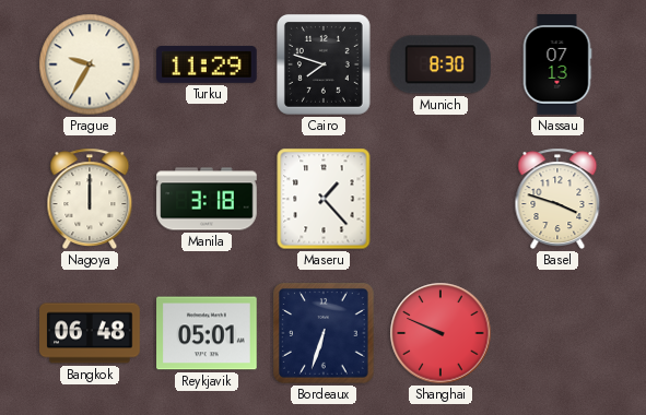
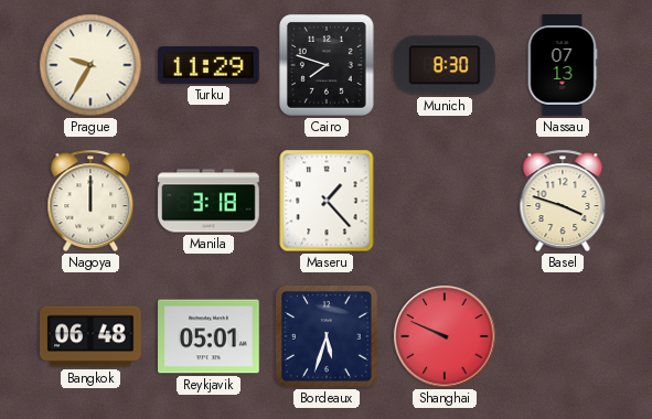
Bordeaux: 6:33 -> 5:33 (328, 337)
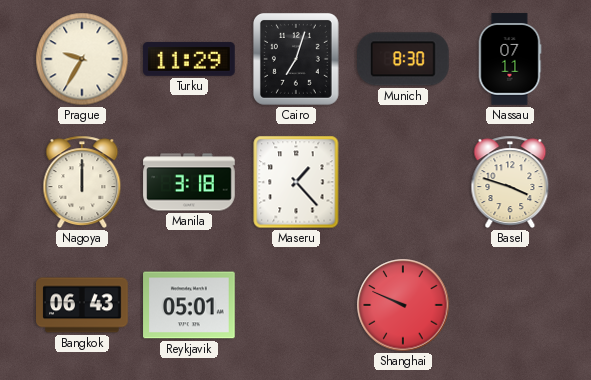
Cairo: 7:48 -> 7:03 (296, 59)
Nassau: 07:13 -> 07:11 (510, 59)
Bangkok: 06:48 -> 06:43 (82, 305)
Bordeaux: 5:33 -> none (328, 337)
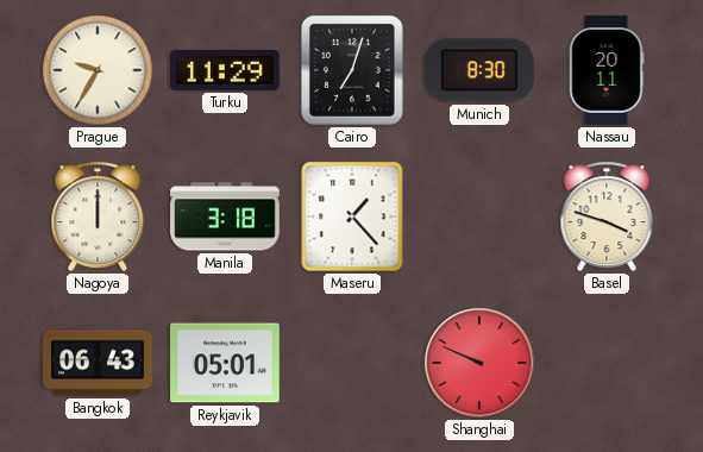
Nassau: 07:11 -> 20:11 (607, 70)
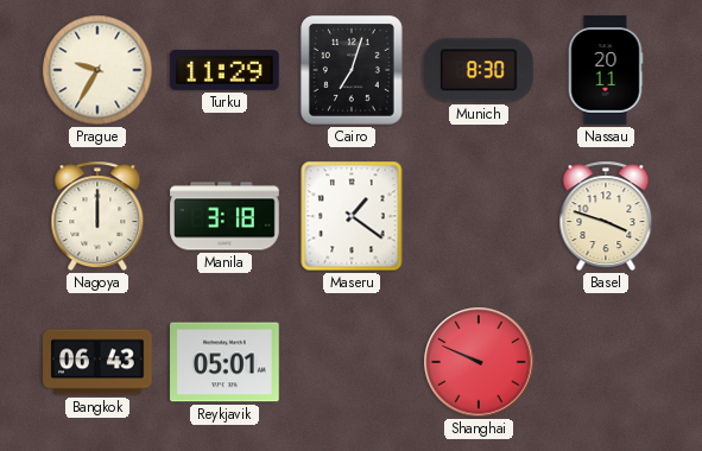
Maseru: 1:23 -> 1:21 (352, 216)
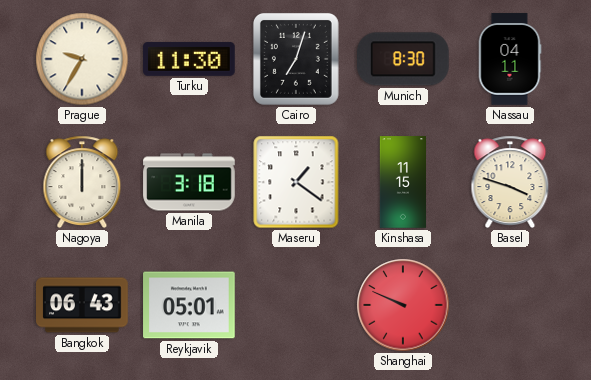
Turku: 11:29 -> 11:30 (189, 59)
Nassau: 20:11 -> 04:11 (510, 59)
Kinshasa: none -> 11:15 (402, 182)
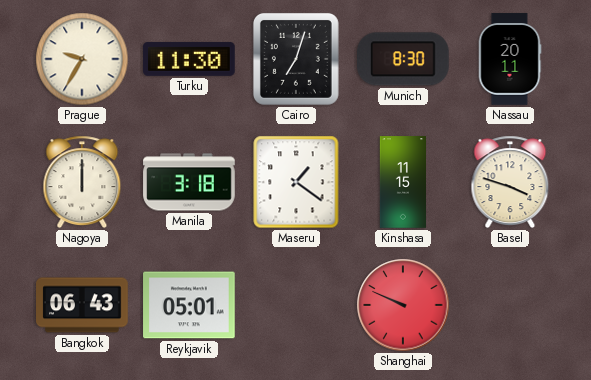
Nassau: 04:11 -> 20:11 (510, 59)
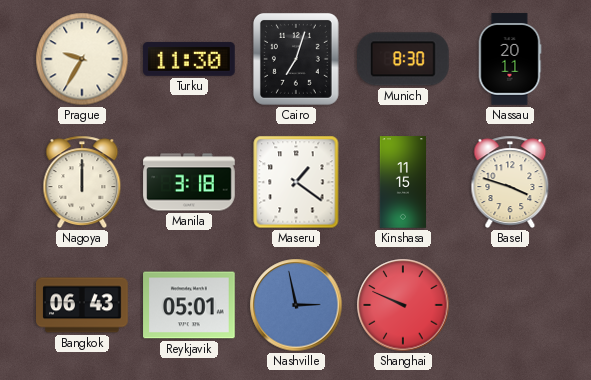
Nashville: none -> 2:58 (296, 305)
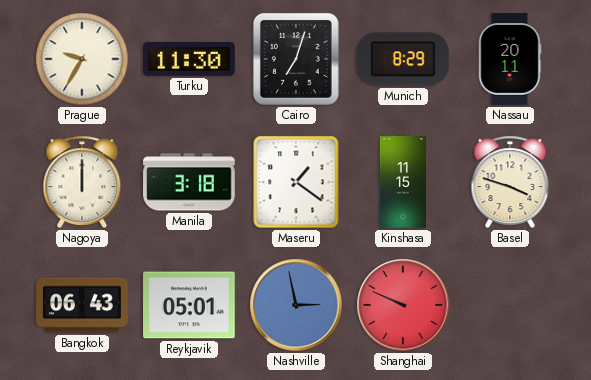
Munich: 8:30 -> 8:29 (404, 59)
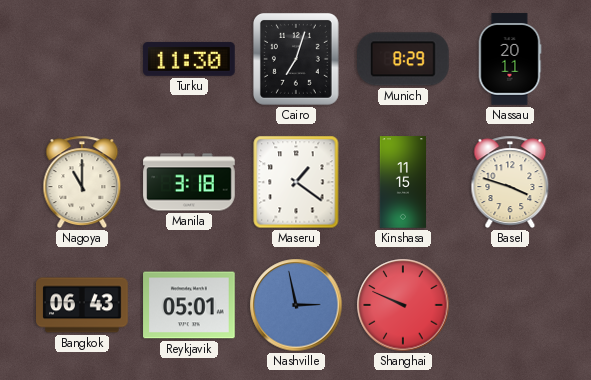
Prague: 9:35 -> none (82, 59)
Nagoya: 12:00 -> 11:00 (82, 182)
